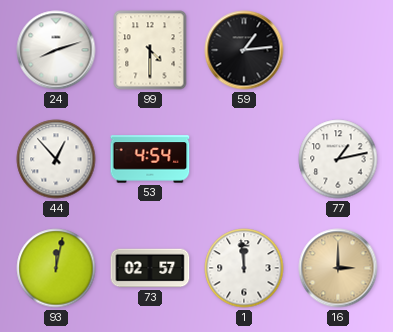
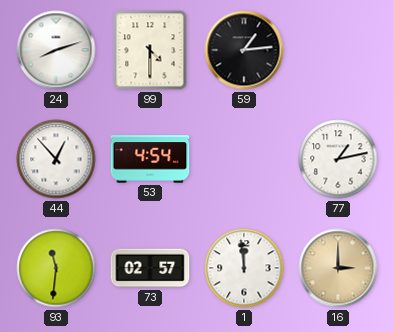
93: 12:02 -> 11:31 (56, 268)
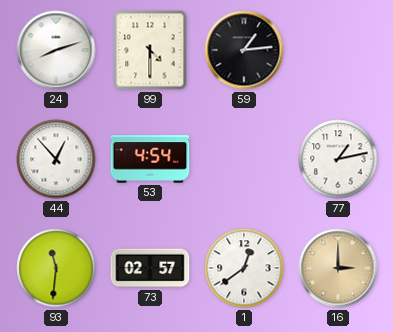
1: 11:59 -> 12:39 (244, 268)
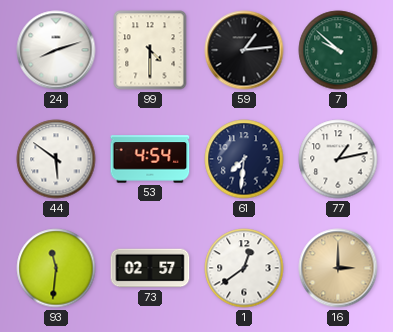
7: none -> 9:52 (338, 50)
44: 12:53 -> 5:51 (56, 159)
61: none -> 7:31 (244, 159)
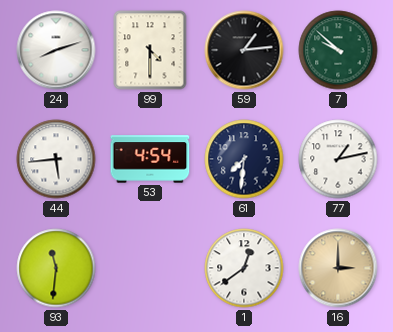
44: 5:51 -> 5:44 (56, 159)
73: 02:57 -> none (150, 268)
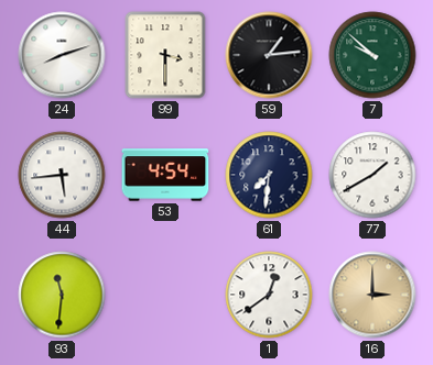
99: 4:30 -> 3:30 (165, 55)
77: 1:13 -> 1:40 (372, 175)
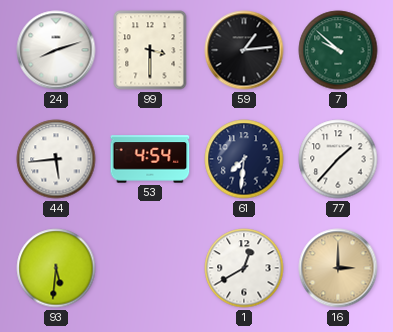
77: 1:40 -> 1:37 (338, 159)
93: 11:31 -> 5:31 (56, 268)
1: 12:39 -> 12:40 (244, 268)
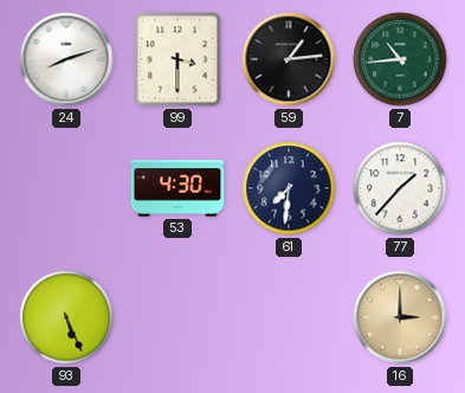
7: 9:52 -> 10:44 (400, 59)
44: 5:44 -> none (56, 159)
53: 4:54 -> 4:30 (177, 188)
93: 5:31 -> 5:26 (66, 317)
1: 12:40 -> none (244, 268)
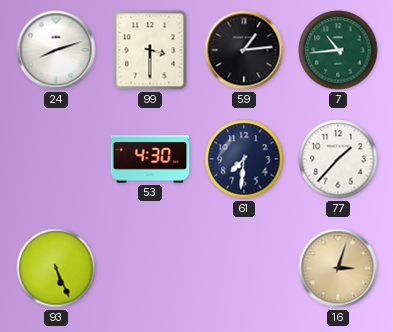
16: 3:00 -> 3:03 (338, 268)
